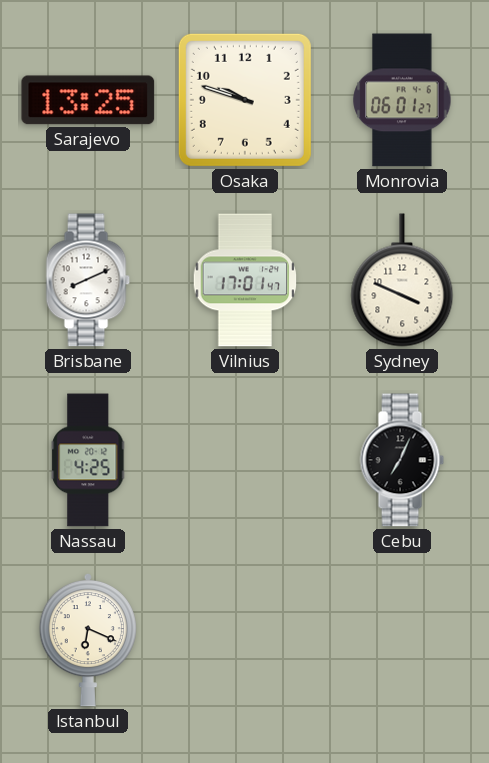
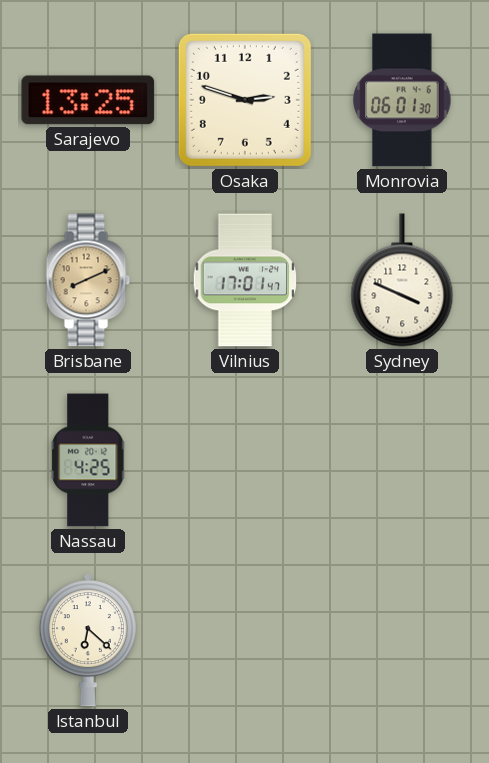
Osaka: 9:48 -> 2:48 (245, 100)
Monrovia: 06:01:27 -> 06:01:30 (402, 100)
Brisbane dial: white -> champagne (88, 280)
Cebu: 7:04 -> none (402, 460)
Istanbul: 6:19 -> 6:22 (88, 640)
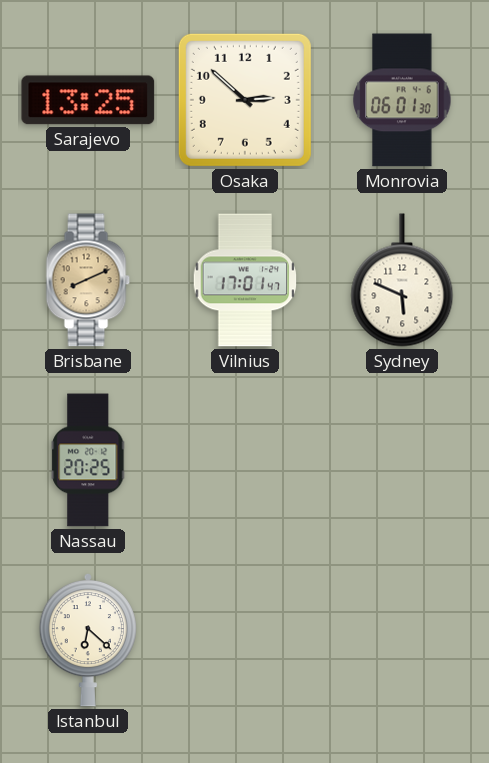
Osaka: 2:48 -> 2:52 (245, 100)
Sydney: 3:49 -> 5:49 (402, 280)
Nassau: 4:25 -> 20:25 (88, 460)
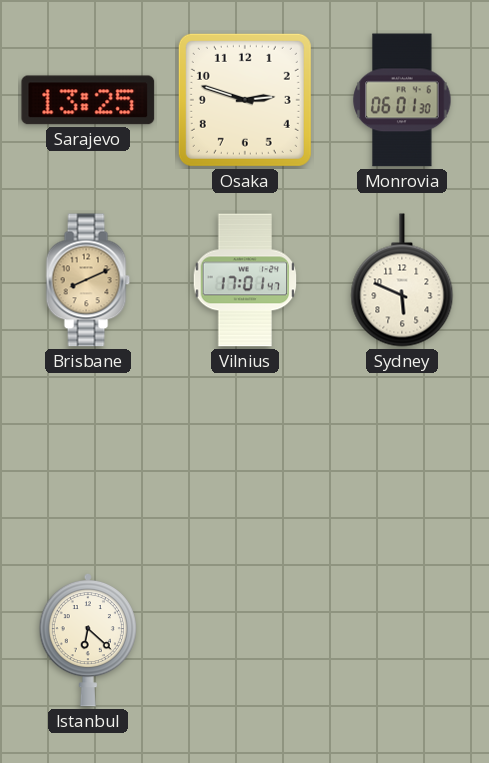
Osaka: 2:52 -> 2:48 (245, 100)
Nassau: 20:25 -> none (88, 460)
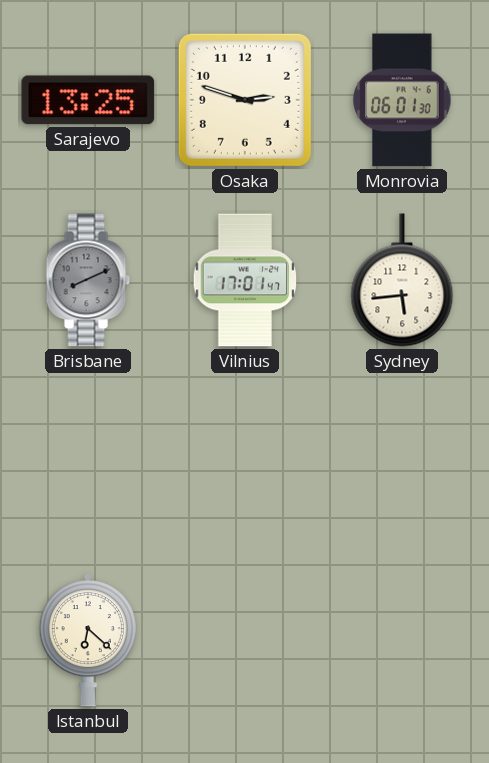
Brisbane dial: champagne -> grey (88, 280)
Sydney: 5:49 -> 5:44 (402, 280)
